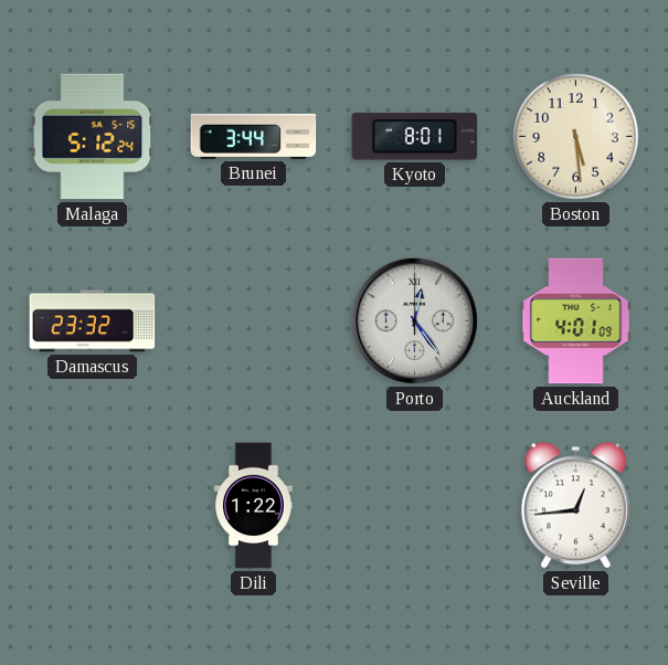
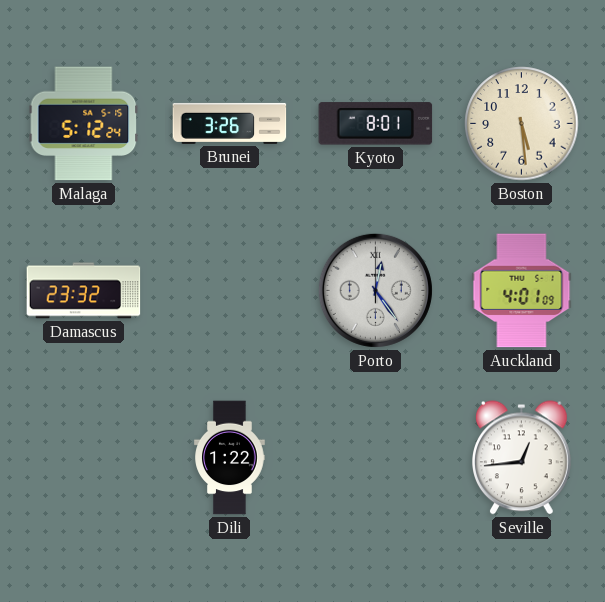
Brunei: 3:44 -> 3:26 (230, 123)
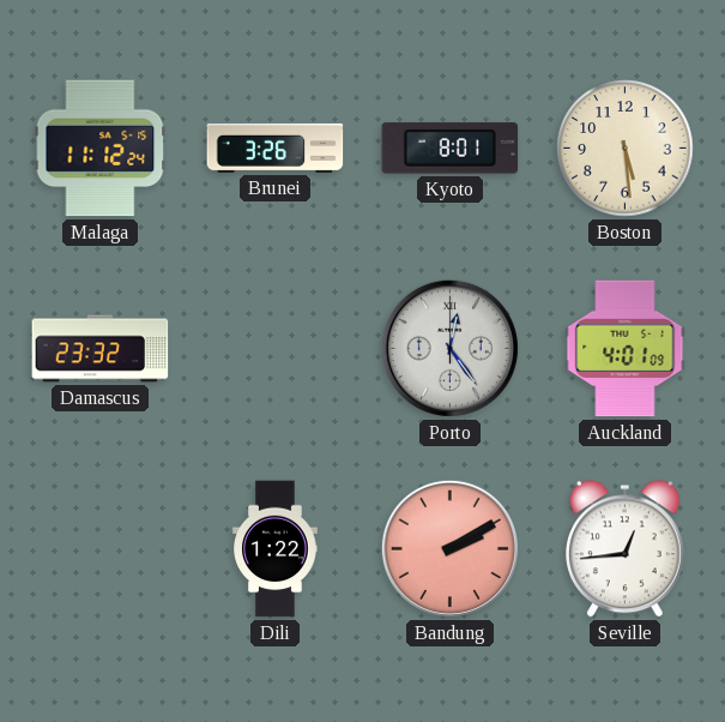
Malaga: 5:12 -> 11:12 (101, 149)
Bandung: none -> 2:10 (449, 548)
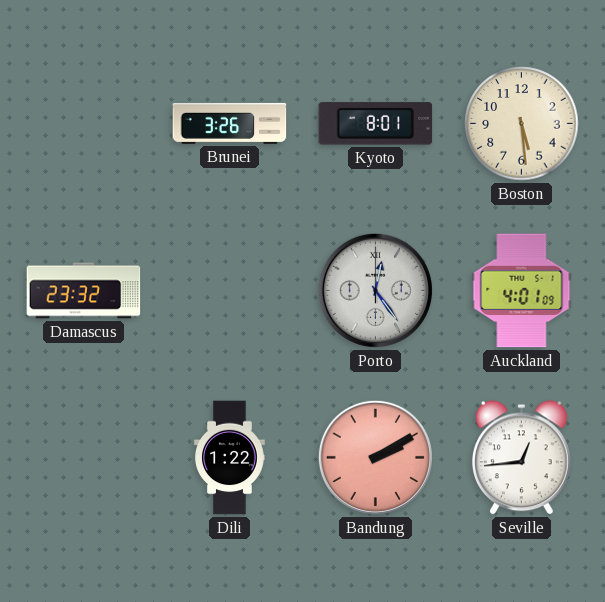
Malaga: 11:12 -> none (101, 149)
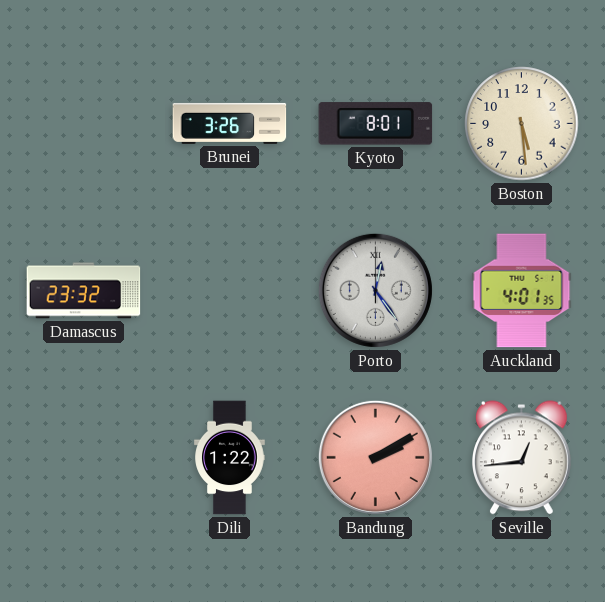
Auckland: 4:01:09 -> 4:01:35 (522, 291)
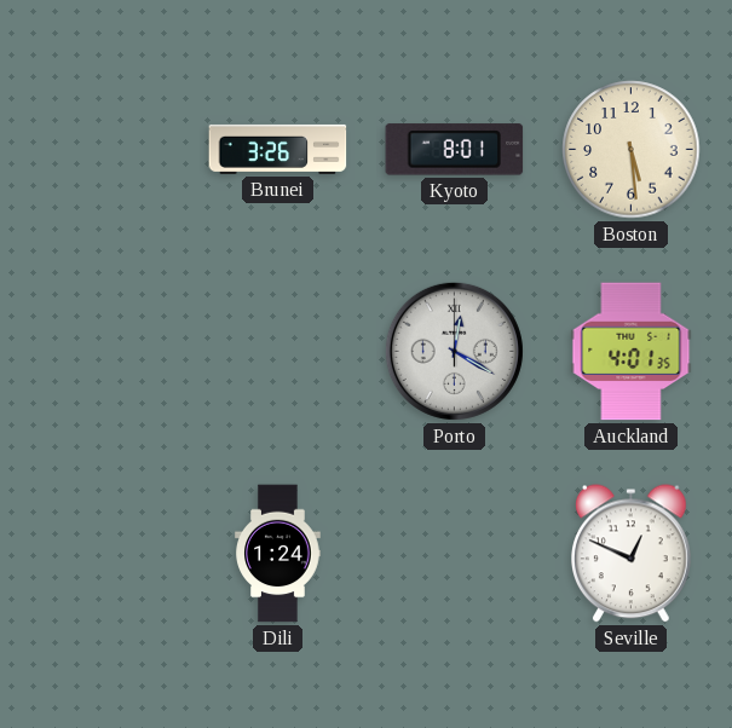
Damascus: 23:32 -> none (84, 291)
Porto: 12:24 -> 12:20 (454, 351)
Dili: 1:22 -> 1:24 (278, 554)
Bandung: 2:10 -> none (375, 457)
Seville: 12:44 -> 12:49 (632, 554)
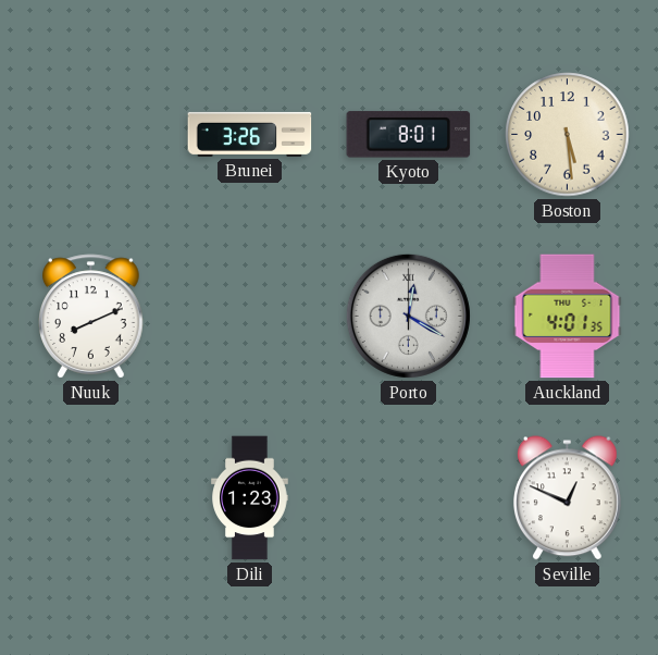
Nuuk: none -> 8:11 (91, 317)
Dili: 1:24 -> 1:23 (250, 498)
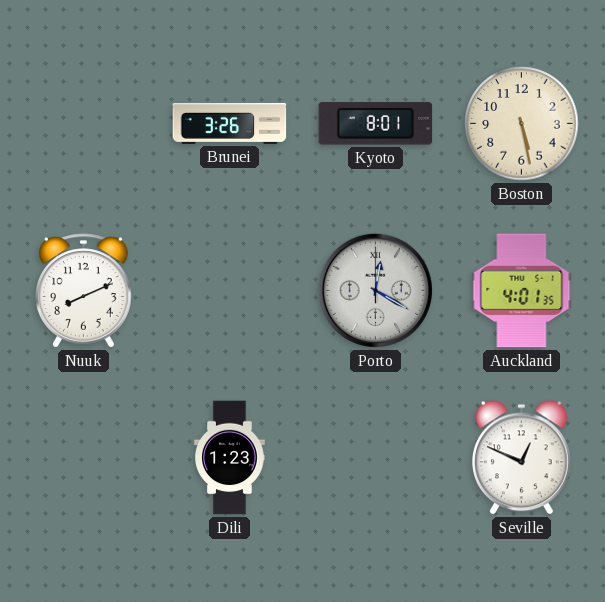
Boston: 5:29 -> 5:28 (522, 124)
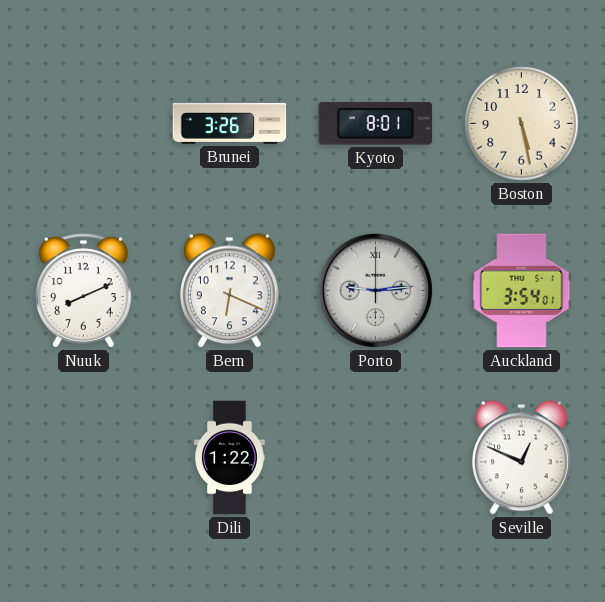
Bern: none -> 6:19 (230, 291)
Porto: 12:20 -> 9:14 (375, 290)
Auckland: 4:01 -> 3:54 (522, 291)
Dili: 1:23 -> 1:22 (230, 458)
